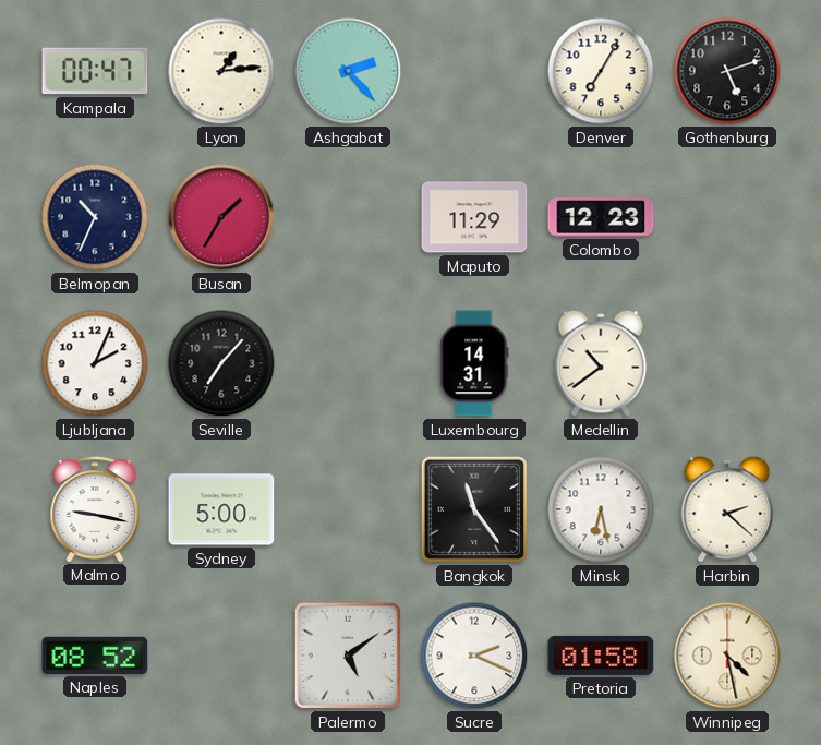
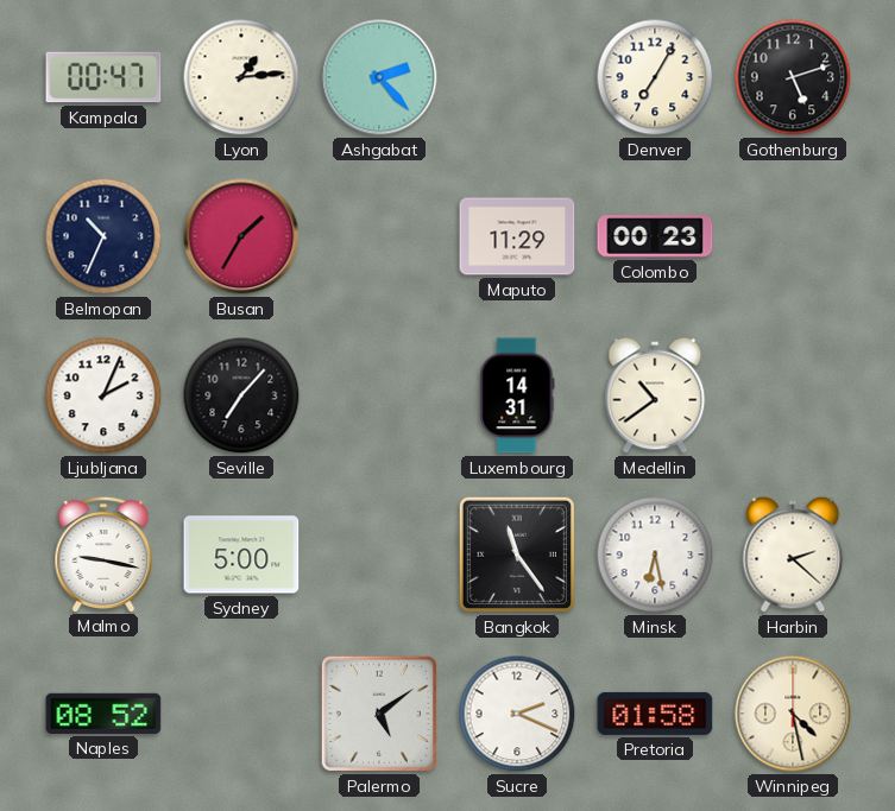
Colombo: 12:23 -> 00:23 (655, 236)
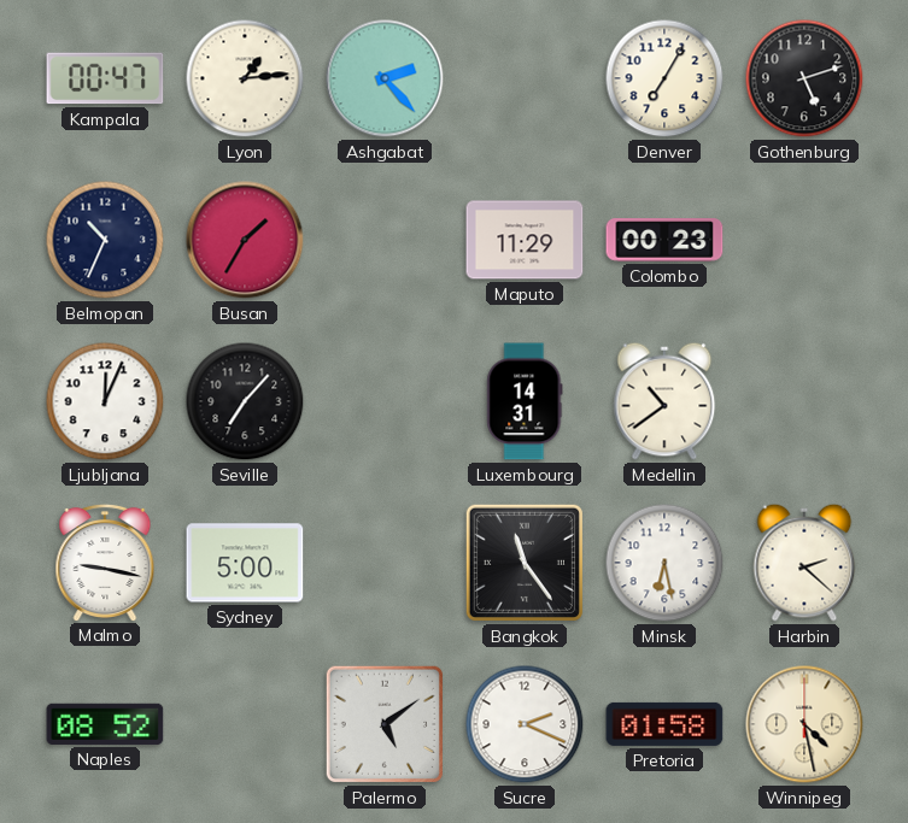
Ljubljana: 2:04 -> 12:04 (105, 401)
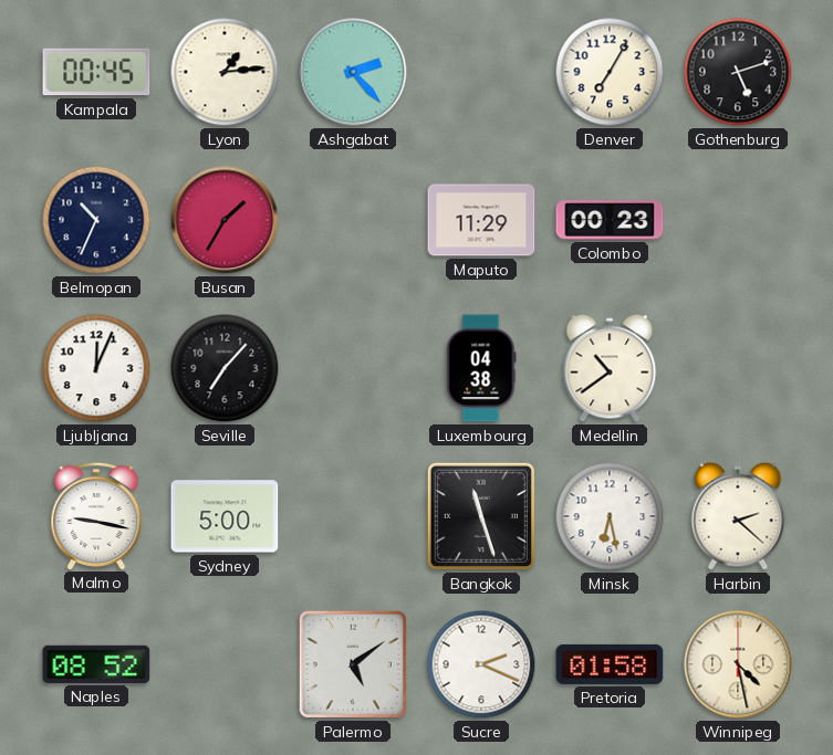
Kampala: 00:47 -> 00:45 (96, 72)
Luxembourg: 14:31 -> 04:38 (481, 368)
Bangkok: 11:24 -> 11:27 (481, 516)
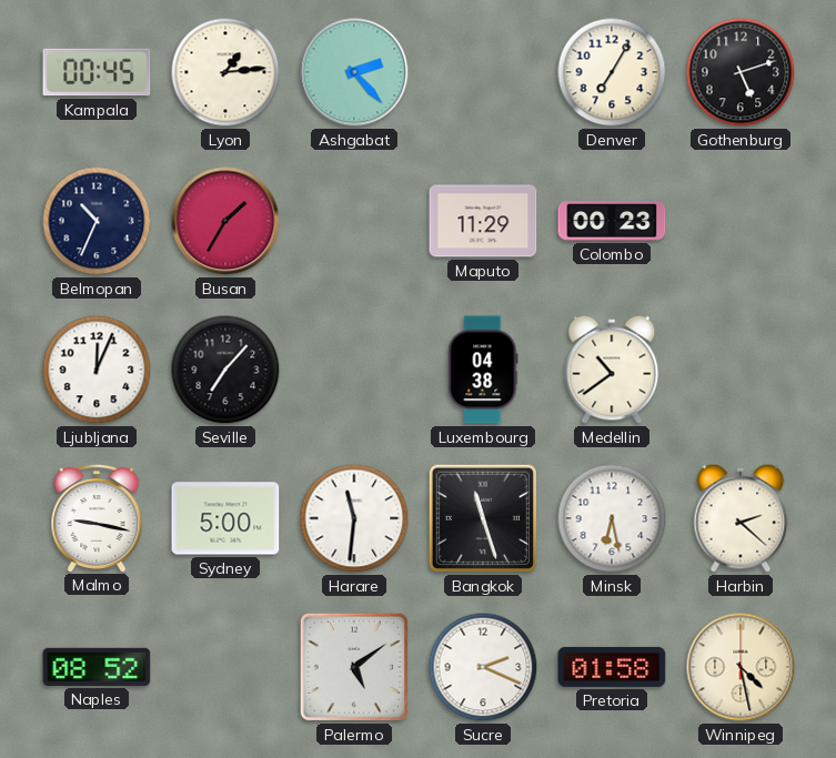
Harare: none -> 11:31 (354, 518)
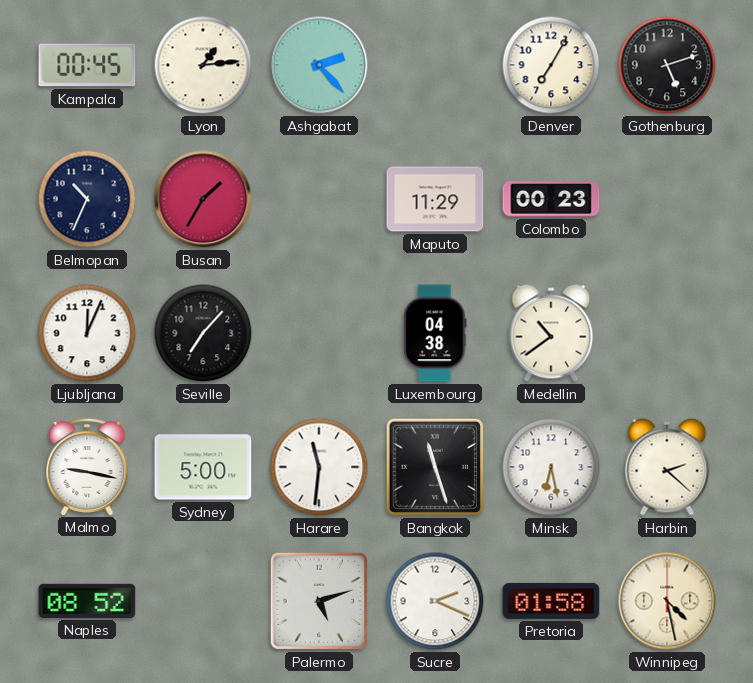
Palermo: 5:09 -> 5:12 (319, 601)
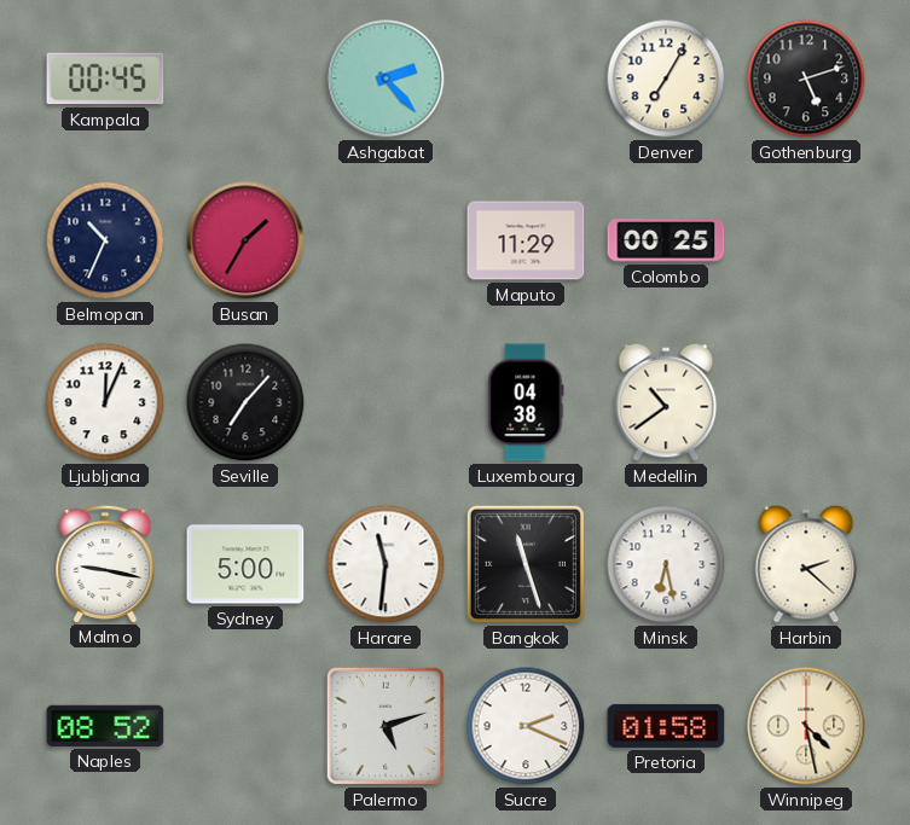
Lyon: 1:14 -> none (203, 65)
Colombo: 00:23 -> 00:25 (666, 240)
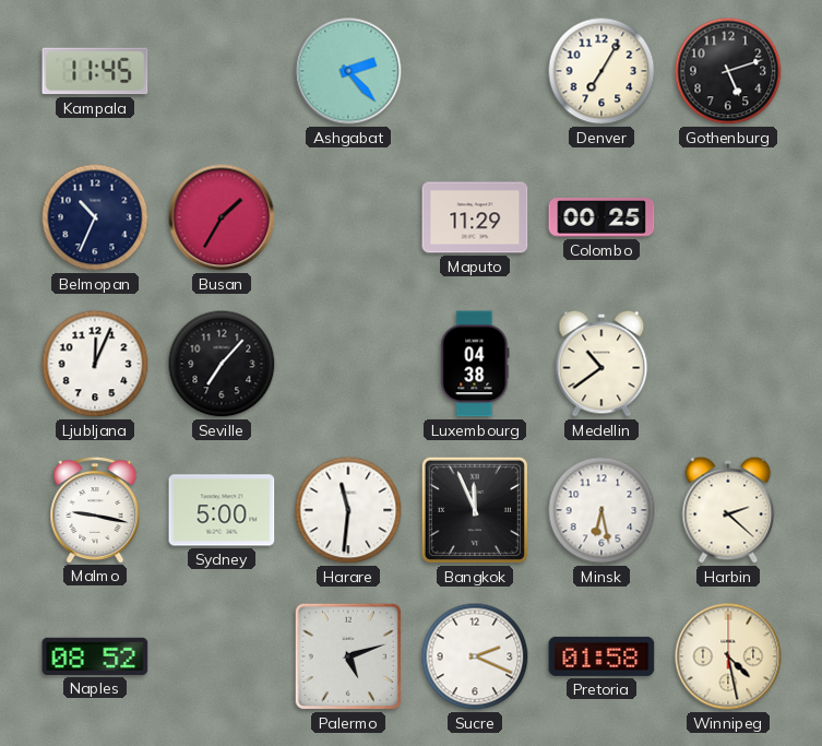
Kampala: 00:45 -> 11:45 (95, 71)
Bangkok: 11:27 -> 11:56 (475, 510)
